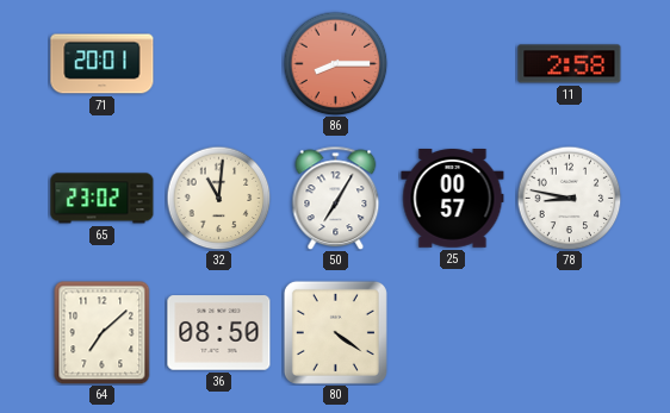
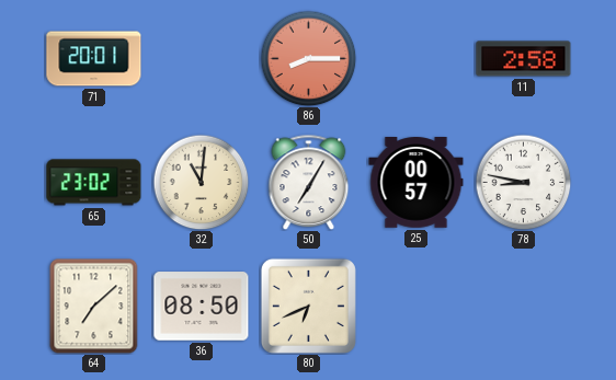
80: 4:21 -> 6:41 (308, 306)
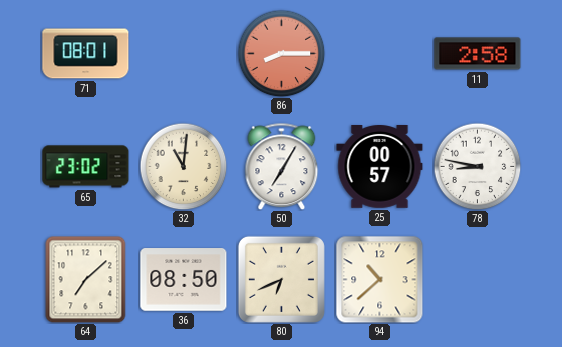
71: 20:01 -> 08:01 (86, 54)
94: none -> 10:38 (380, 280)
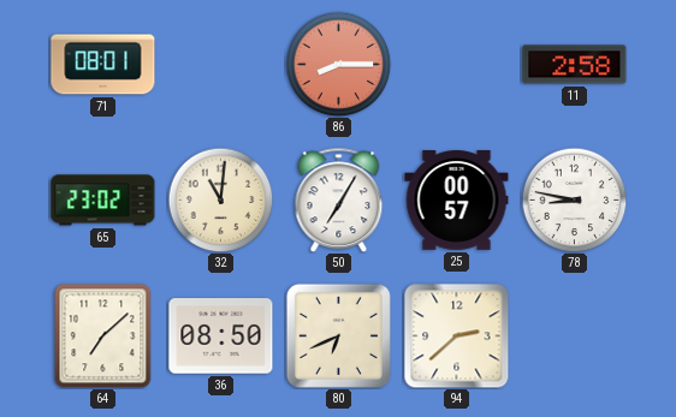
94: 10:38 -> 2:38 (457, 336)
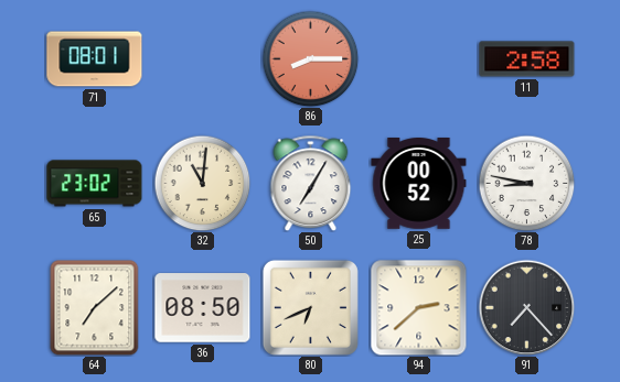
25: 00:57 -> 00:52 (419, 184)
91: none -> 7:23 (526, 307)
